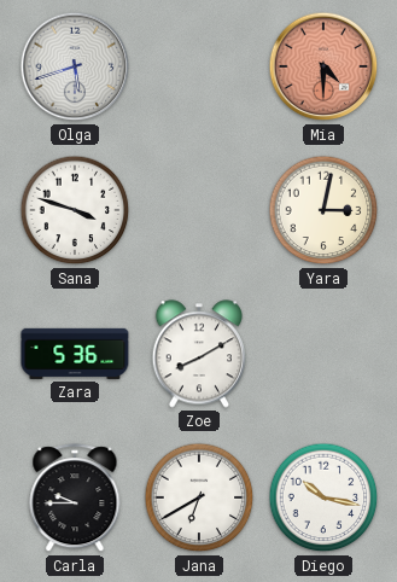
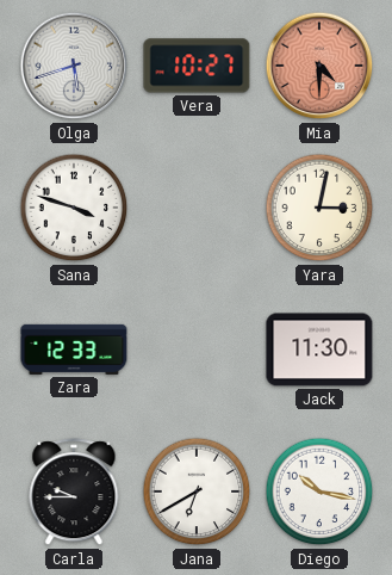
Vera: none -> 10:27 (197, 66)
Zara: 5:36 -> 12:33 (74, 350)
Zoe: 8:10 -> none (199, 354)
Jack: none -> 11:30 (319, 350)
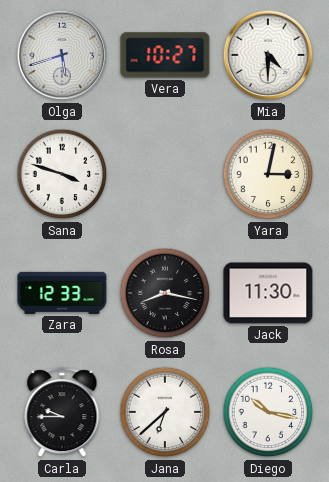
Mia dial: salmon -> white (268, 55)
Rosa: none -> 8:17 (165, 293)
Jana: 6:40 -> 6:38 (165, 412)
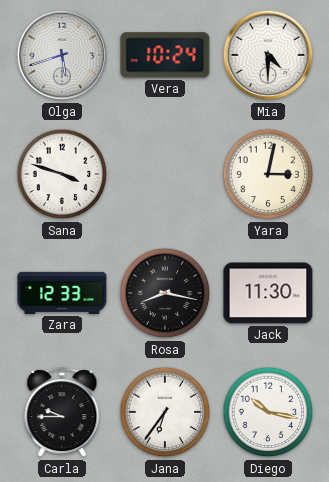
Vera: 10:27 -> 10:24 (165, 55)
Jana: 6:38 -> 6:36 (165, 412)
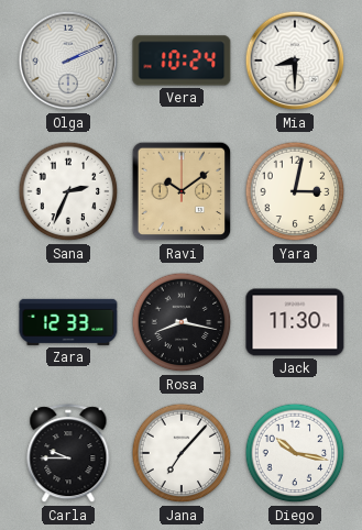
Olga: 5:42 -> 2:11 (68, 60)
Mia: 4:30 -> 8:30 (295, 60)
Sana: 3:48 -> 2:34 (68, 191)
Ravi: none -> 10:09 (182, 191)
Jana: 6:36 -> 7:07 (182, 453)
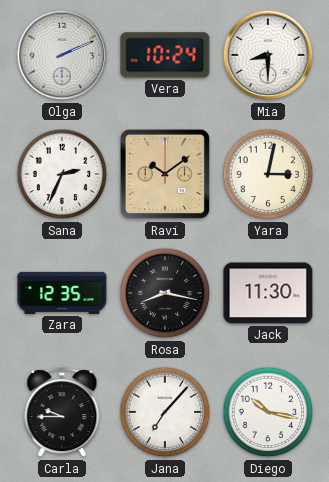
Zara: 12:33 -> 12:35 (62, 293)
